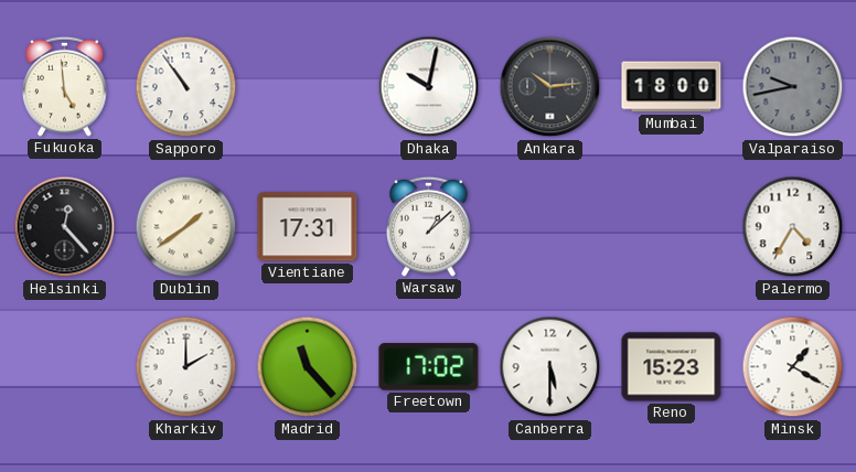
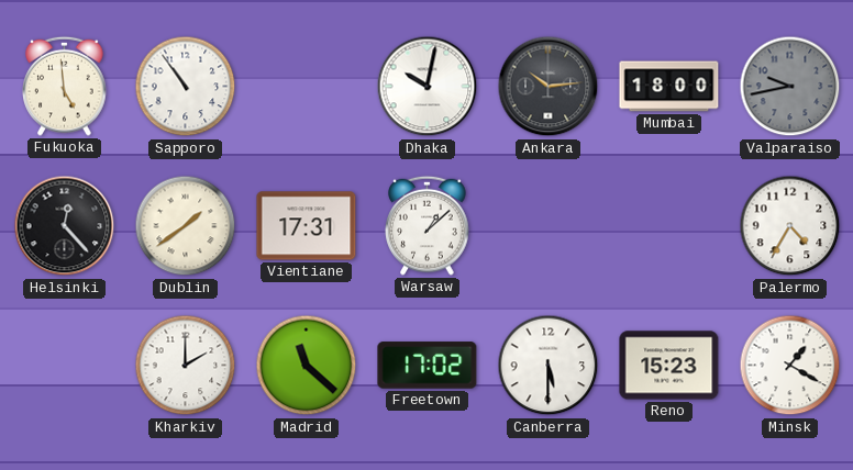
Madrid: 11:23 -> 11:22 (307, 366)
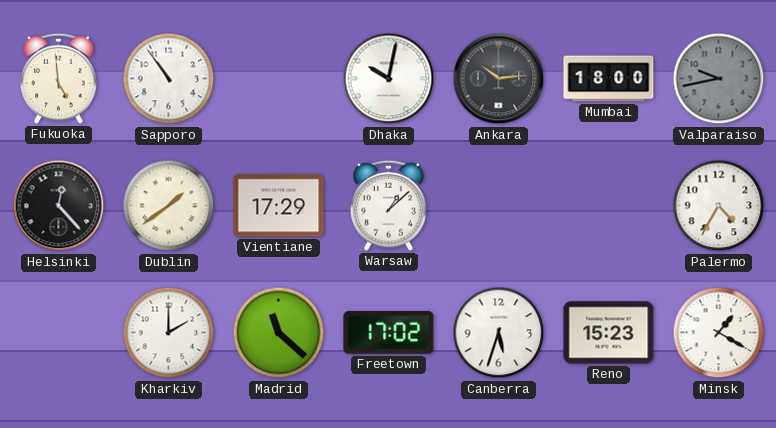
Vientiane: 17:31 -> 17:29 (279, 206)
Canberra: 5:30 -> 5:33 (499, 333)
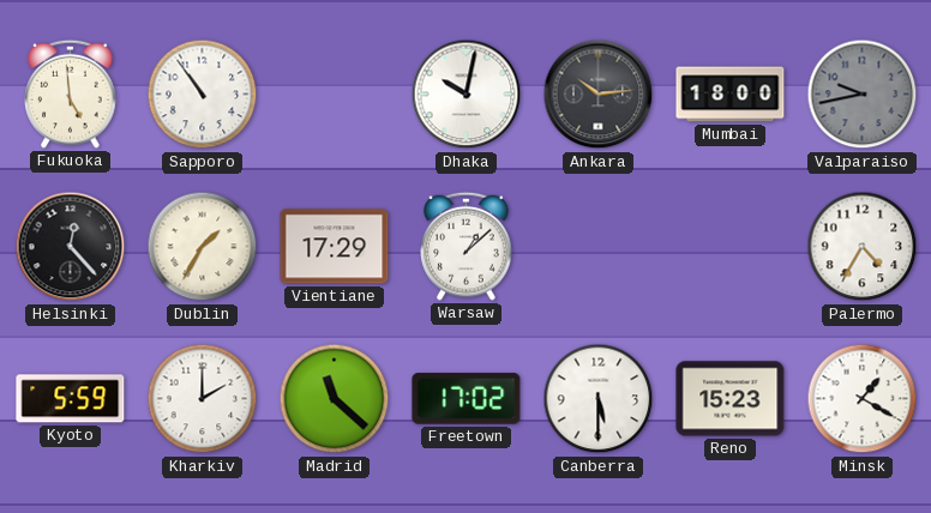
Dublin: 1:39 -> 1:35 (203, 247)
Kyoto: none -> 5:59 (71, 399)
Canberra: 5:33 -> 5:30 (599, 399)
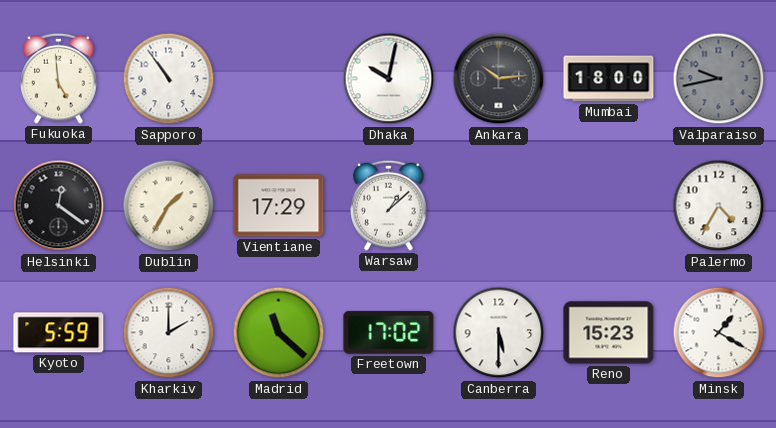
Helsinki: 12:23 -> 12:21 (59, 206)
